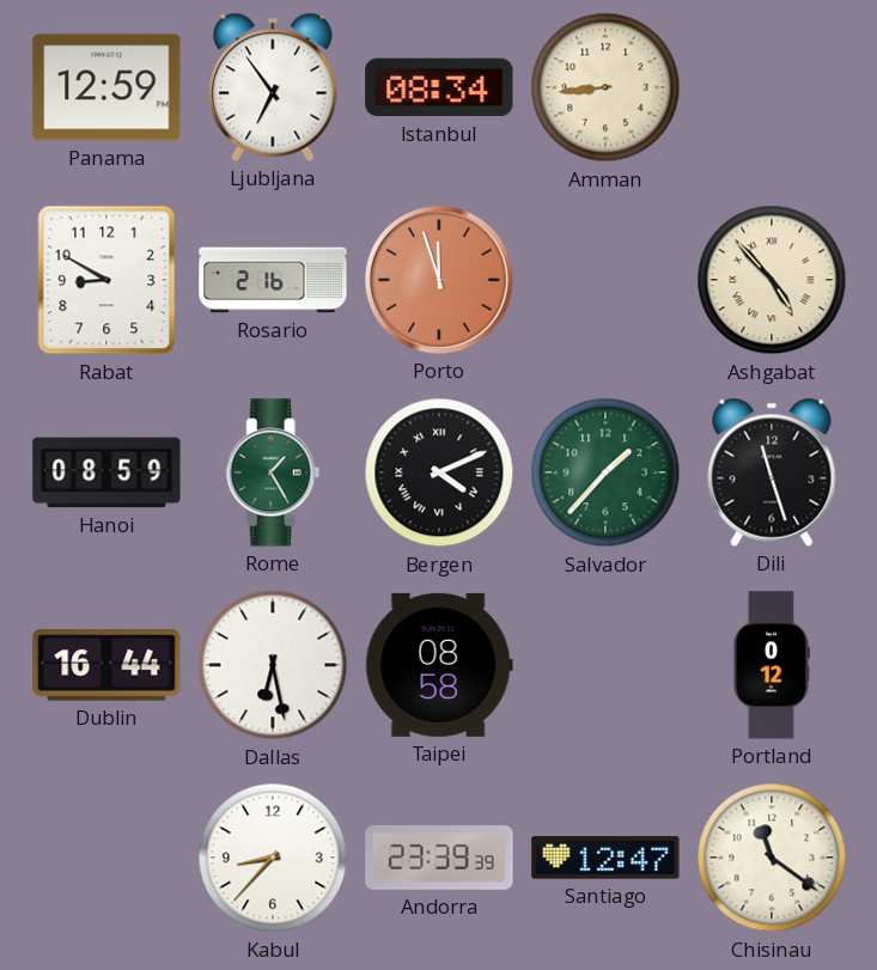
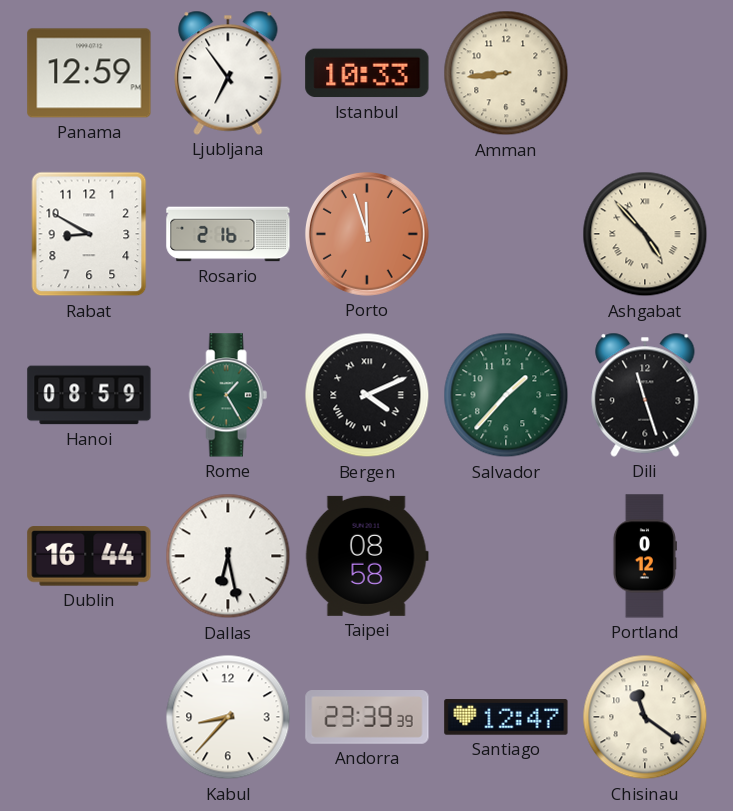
Istanbul: 08:34 -> 10:33 (367, 73)
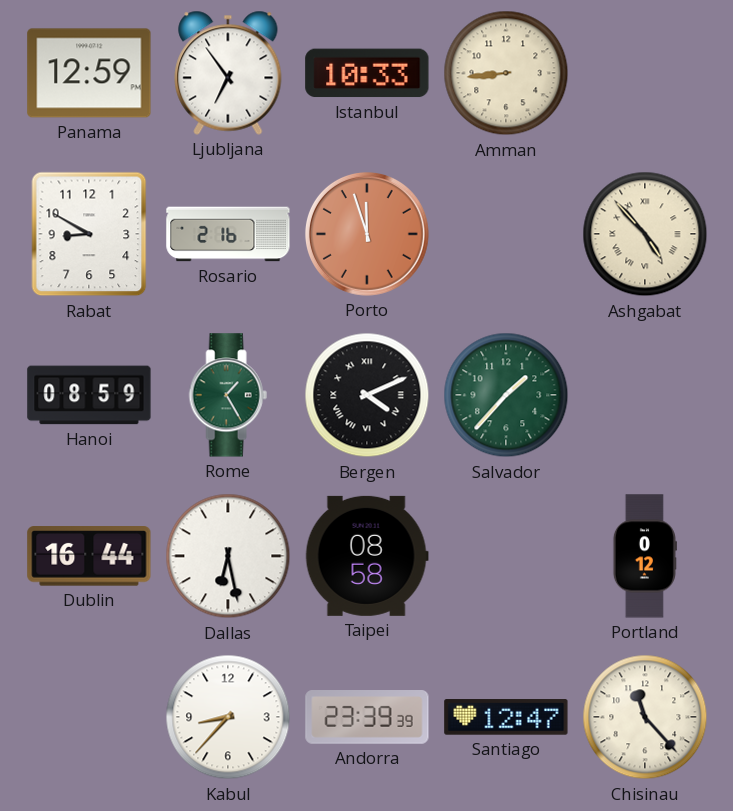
Dili: 11:27 -> none (645, 395)
Chisinau: 11:21 -> 11:23 (645, 717)
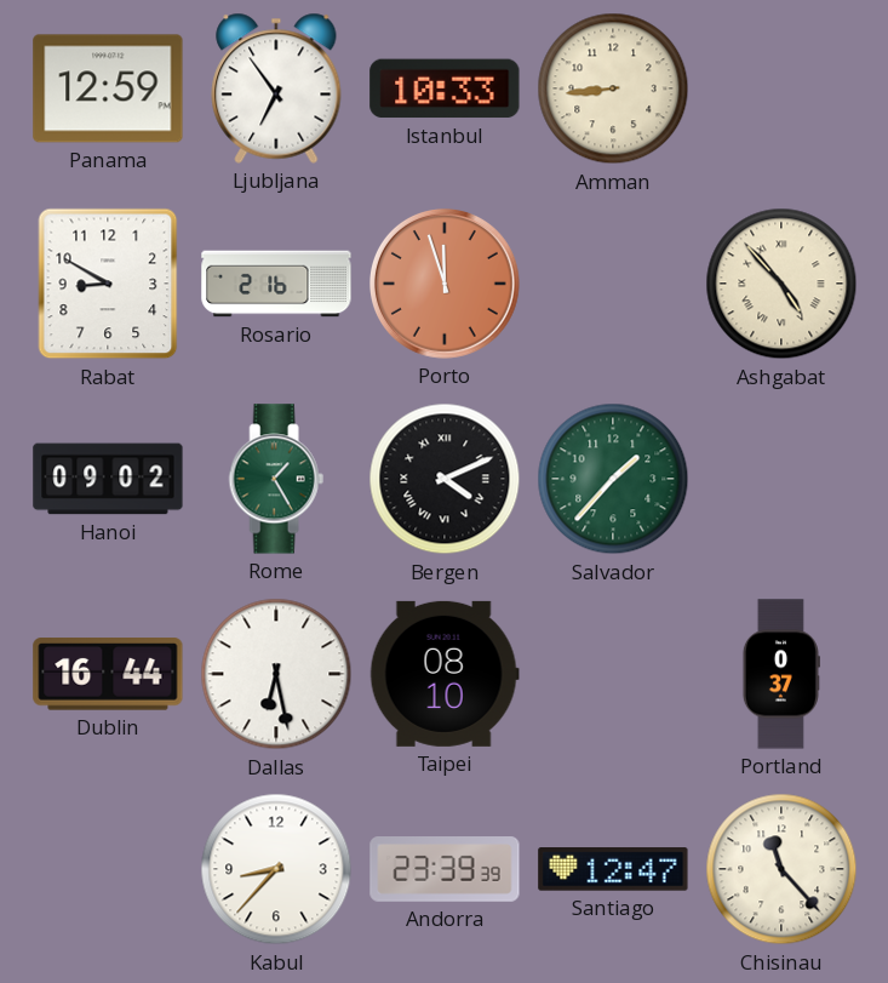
Hanoi: 08:59 -> 09:02 (108, 479)
Taipei: 08:58 -> 08:10 (445, 674)
Portland: 0:12 -> 0:37 (780, 674)
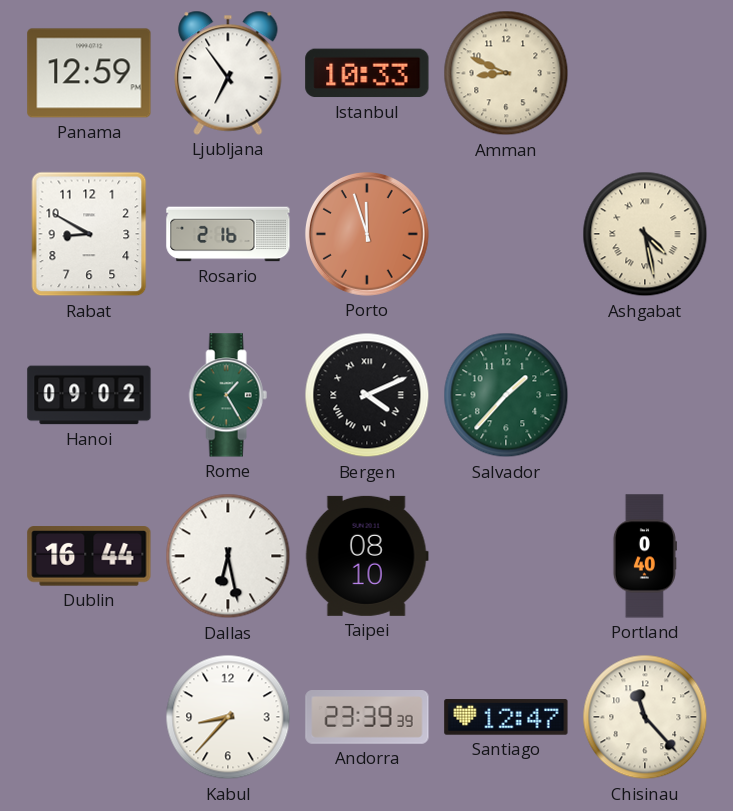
Amman: 8:44 -> 8:49 (506, 73)
Ashgabat: 4:53 -> 4:28 (645, 234)
Portland: 0:37 -> 0:40 (644, 556)
